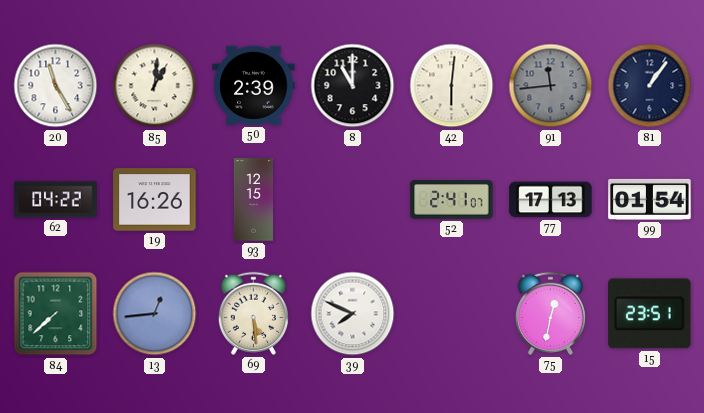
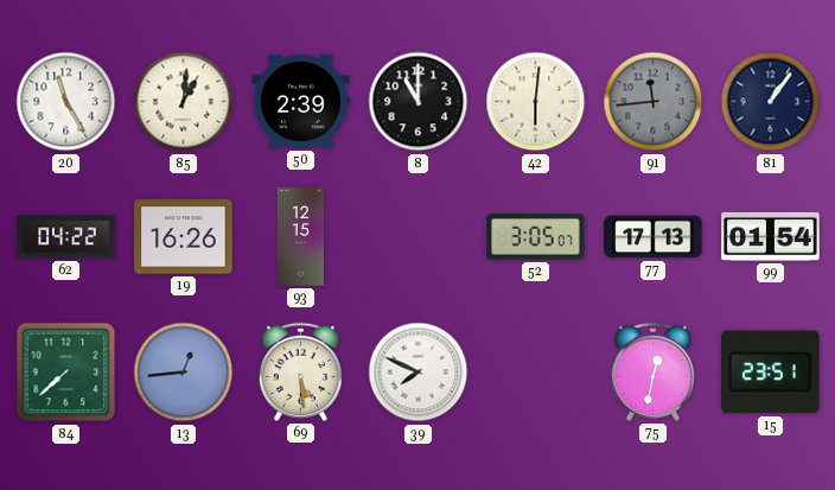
52: 2:41 -> 3:05 (536, 237)
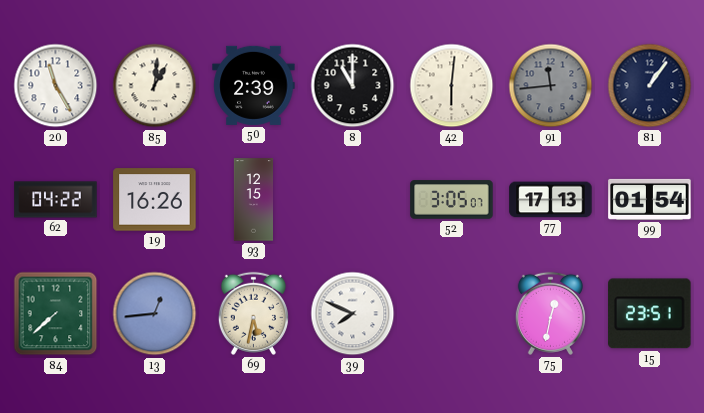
69: 5:29 -> 5:32 (253, 313)
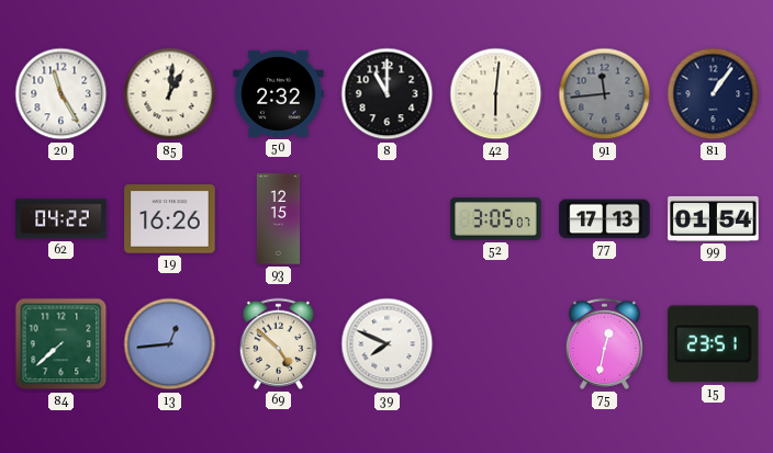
50: 2:39 -> 2:32 (279, 93)
69: 5:32 -> 4:52 (278, 343)
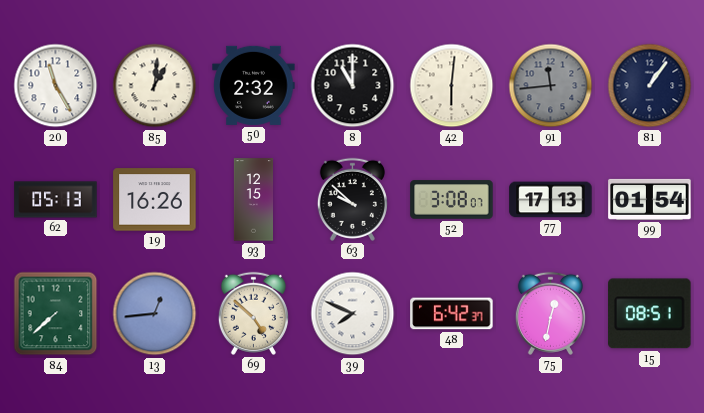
62: 04:22 -> 05:13 (56, 200)
63: none -> 9:52 (352, 199)
52: 3:05 -> 3:08 (452, 200)
48: none -> 6:42 (452, 314)
15: 23:51 -> 08:51 (650, 314)
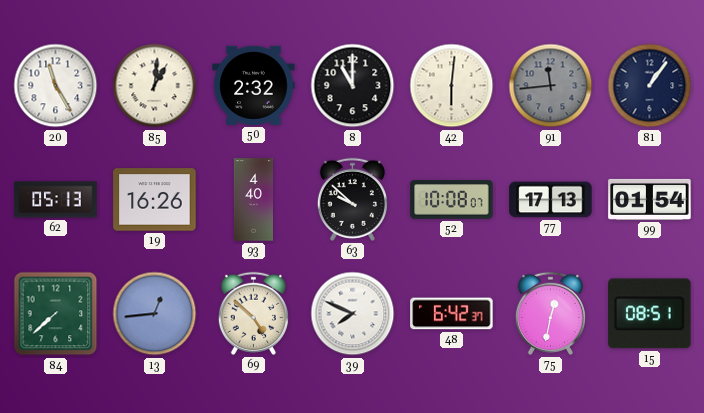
93: 12:15 -> 4:40 (253, 200)
52: 3:08 -> 10:08 (452, 200)
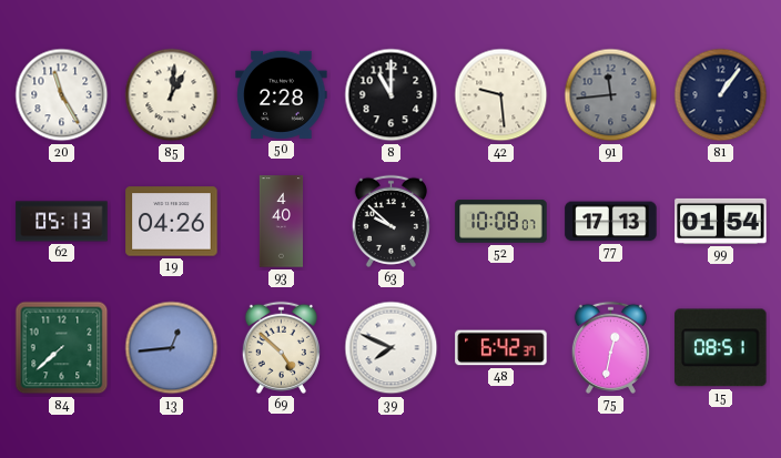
50: 2:32 -> 2:28 (282, 94)
42: 6:01 -> 9:29 (501, 95)
19: 16:26 -> 04:26 (172, 222)
